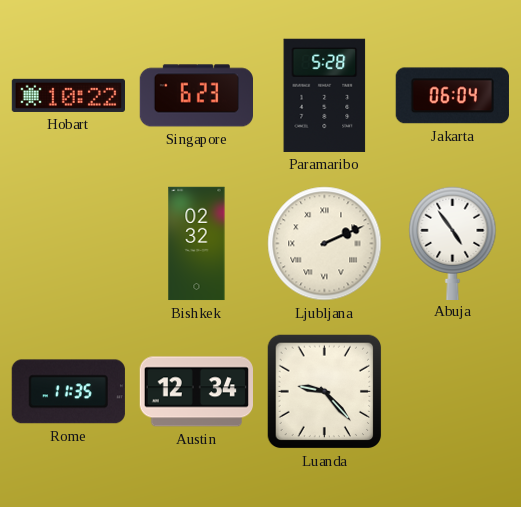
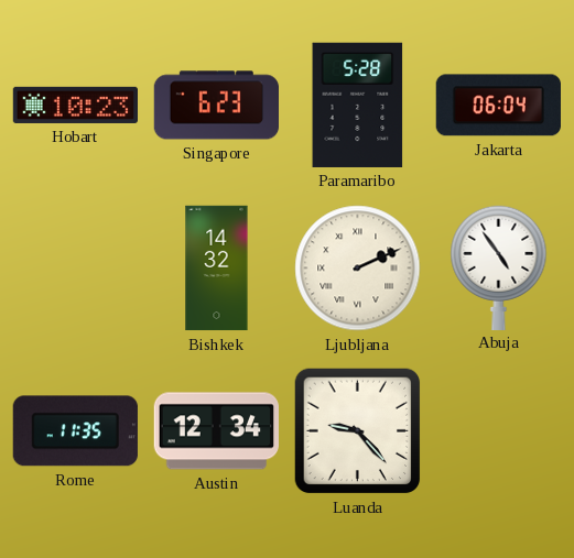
Hobart: 10:22 -> 10:23 (75, 105)
Bishkek: 02:32 -> 14:32 (217, 269)
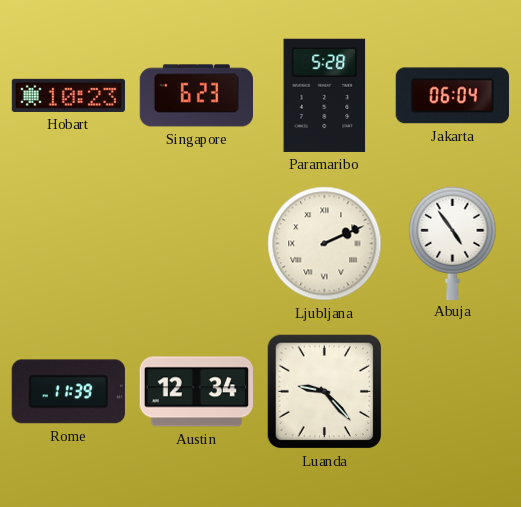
Bishkek: 14:32 -> none (217, 269)
Rome: 11:35 -> 11:39 (68, 392)
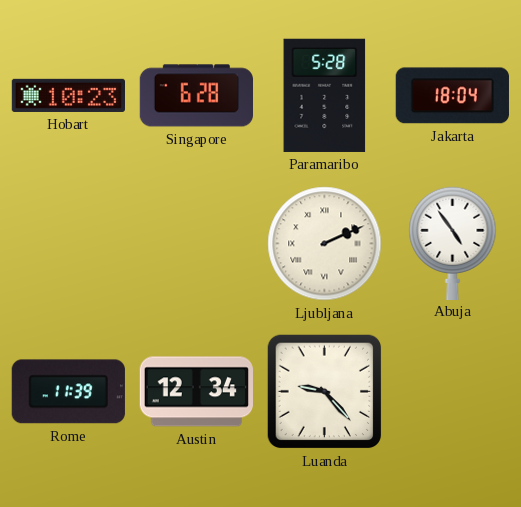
Singapore: 6:23 -> 6:28 (196, 96)
Jakarta: 06:04 -> 18:04 (452, 96)
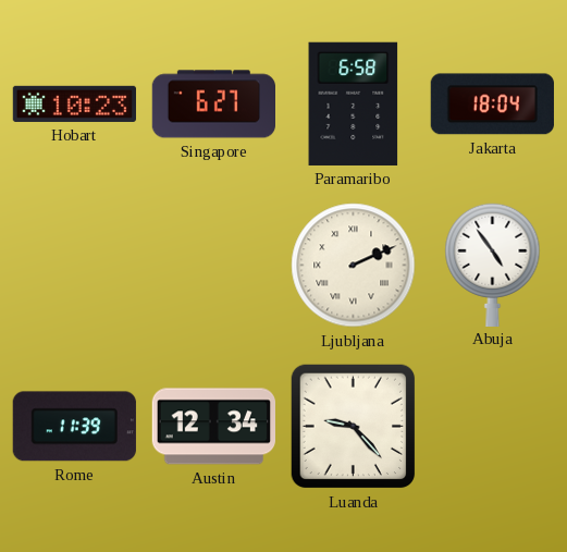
Singapore: 6:28 -> 6:27 (213, 105)
Paramaribo: 5:28 -> 6:58 (354, 103)
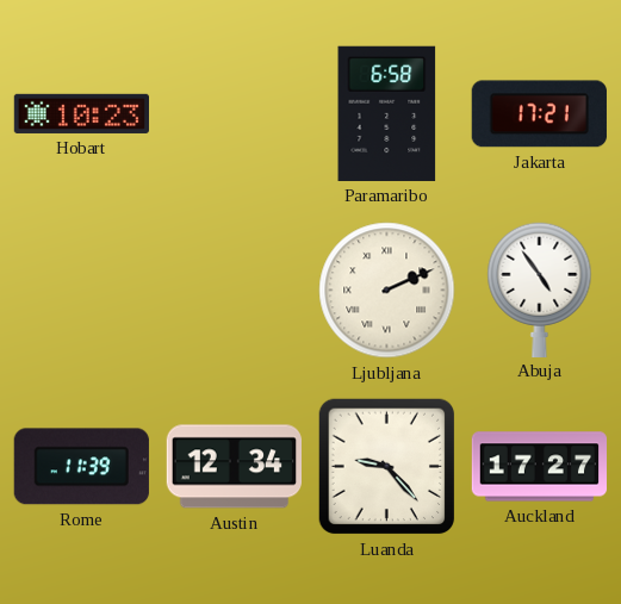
Singapore: 6:27 -> none (213, 105)
Jakarta: 18:04 -> 17:21 (539, 114)
Auckland: none -> 17:27 (540, 467)
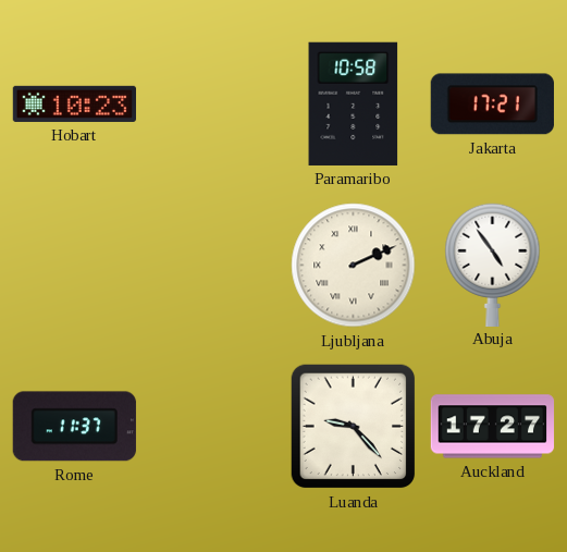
Paramaribo: 6:58 -> 10:58 (354, 103)
Rome: 11:39 -> 11:37 (74, 427)
Austin: 12:34 -> none (234, 467)
